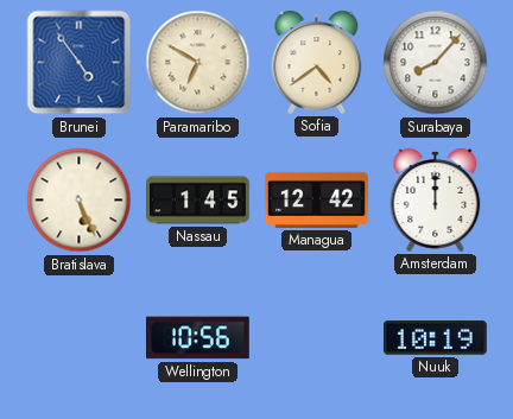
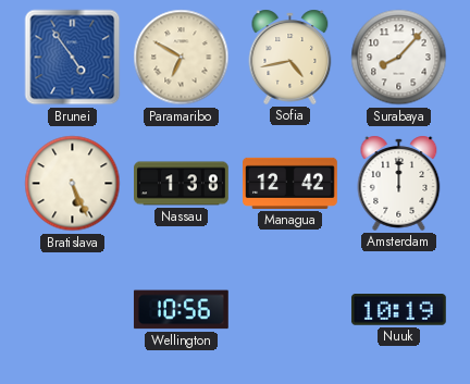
Sofia: 4:39 -> 4:43 (290, 57)
Nassau: 1:45 -> 1:38 (182, 184)
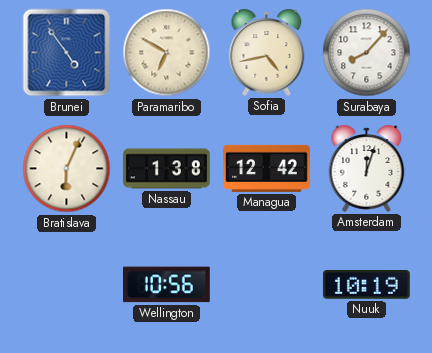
Bratislava: 5:26 -> 6:04 (67, 169)
Amsterdam: 12:00 -> 12:03 (367, 168)
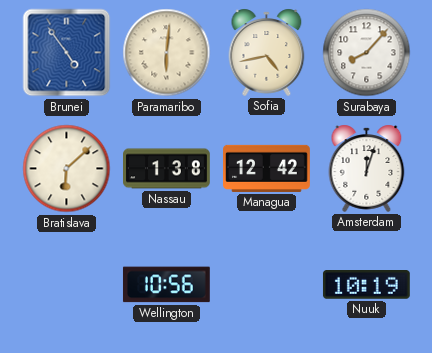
Paramaribo: 6:50 -> 6:01 (167, 53)
Bratislava: 6:04 -> 6:08 (67, 169)
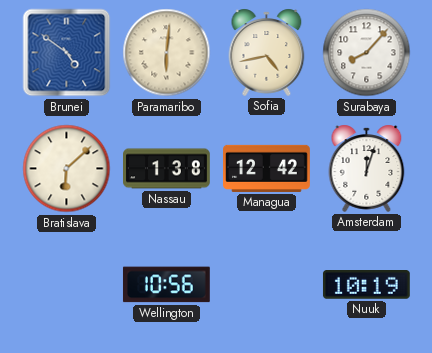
Brunei: 4:54 -> 4:51 (67, 53)
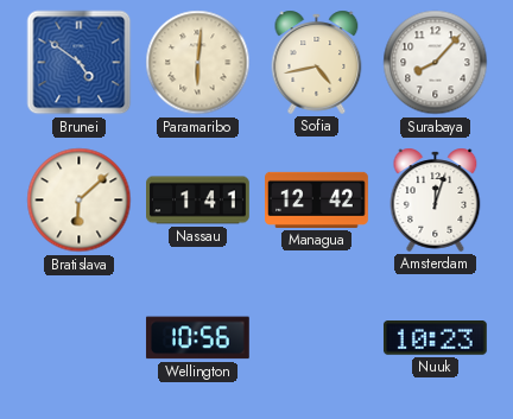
Nassau: 1:38 -> 1:41 (198, 201)
Nuuk: 10:19 -> 10:23 (435, 338)
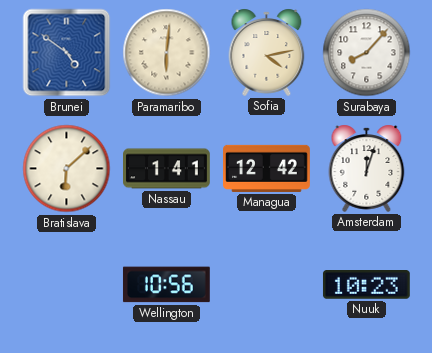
Sofia: 4:43 -> 4:13 (267, 52)
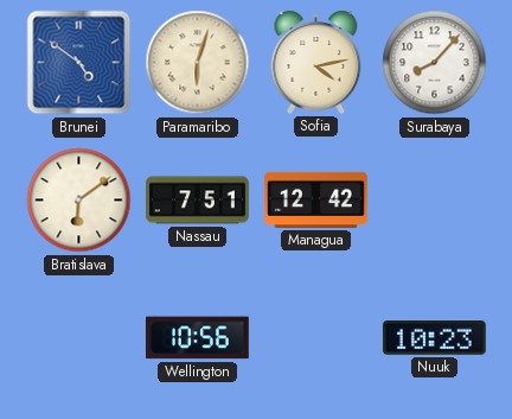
Paramaribo: 6:01 -> 6:03 (198, 63)
Bratislava: 6:08 -> 6:09 (79, 201)
Nassau: 1:41 -> 7:51 (198, 201)
Amsterdam: 12:03 -> none (367, 168)
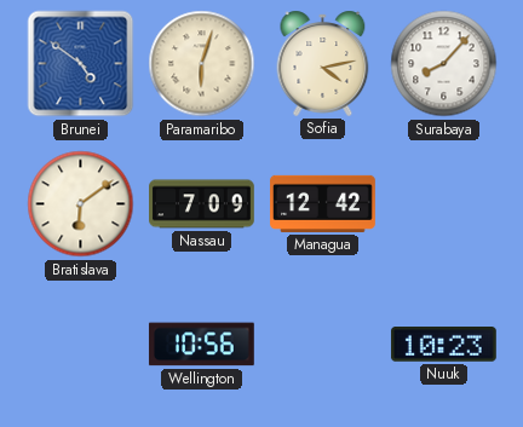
Nassau: 7:51 -> 7:09 (202, 204)
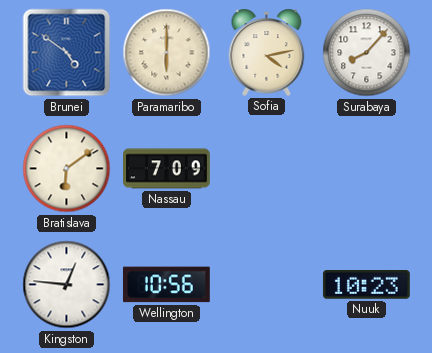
Paramaribo: 6:03 -> 6:00 (167, 53)
Managua: 12:42 -> none (323, 203)
Kingston: none -> 12:46 (67, 285)
